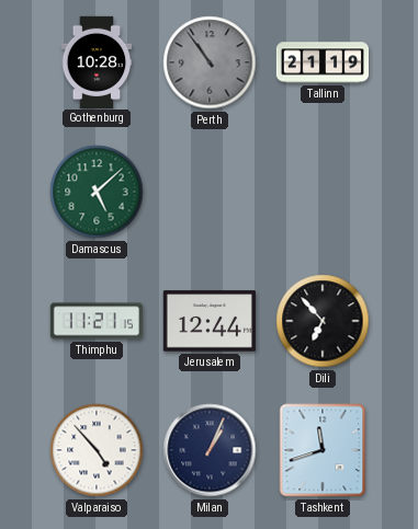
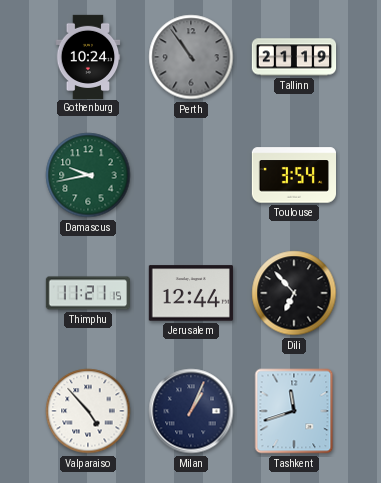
Gothenburg: 10:28 -> 10:24 (88, 56)
Damascus: 5:08 -> 9:43 (88, 175)
Toulouse: none -> 3:54 (293, 175)
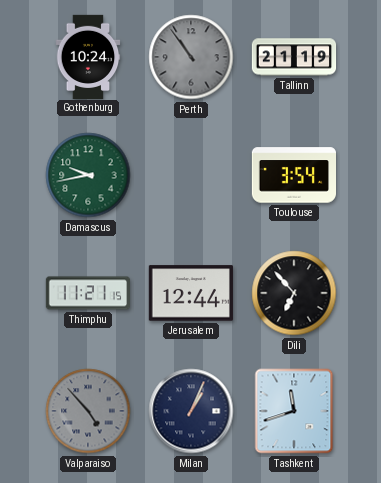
Valparaiso dial: white -> grey (88, 411)
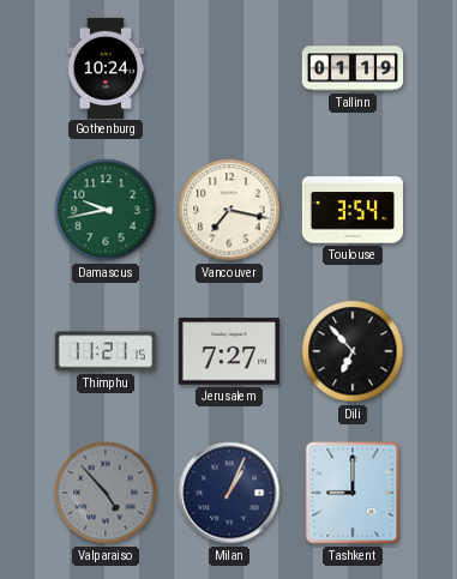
Perth: 10:54 -> none (191, 57)
Tallinn: 21:19 -> 01:19 (353, 68)
Vancouver: none -> 7:17 (229, 210)
Jerusalem: 12:44 -> 7:27 (229, 351)
Tashkent: 11:42 -> 9:00 (353, 493)
